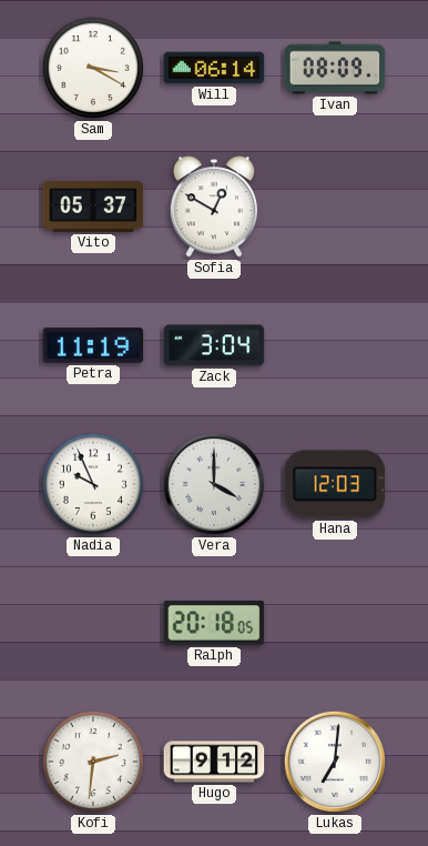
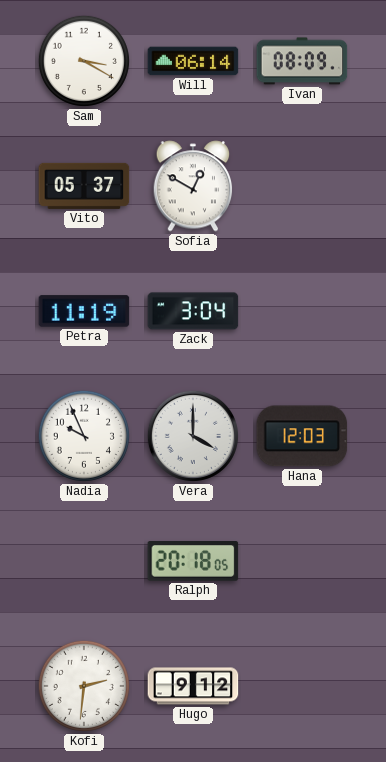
Lukas: 7:01 -> none (335, 762)
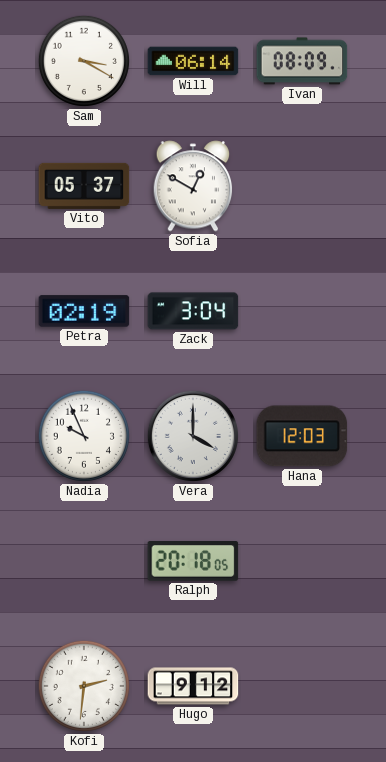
Petra: 11:19 -> 02:19 (84, 311)
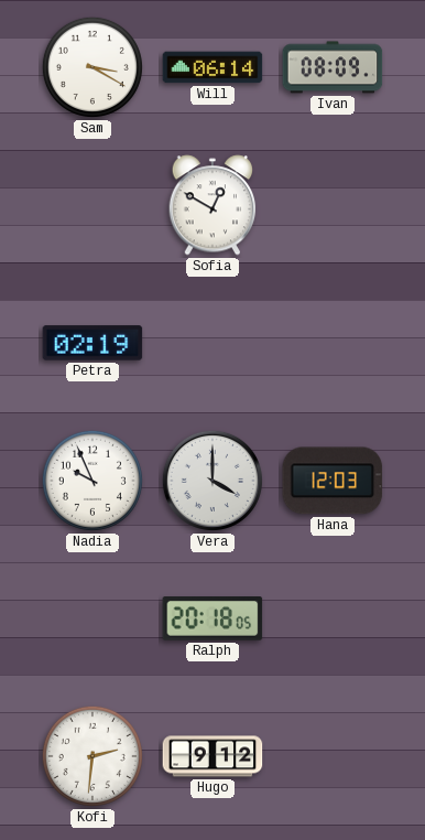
Vito: 05:37 -> none (84, 186)
Zack: 3:04 -> none (193, 311)
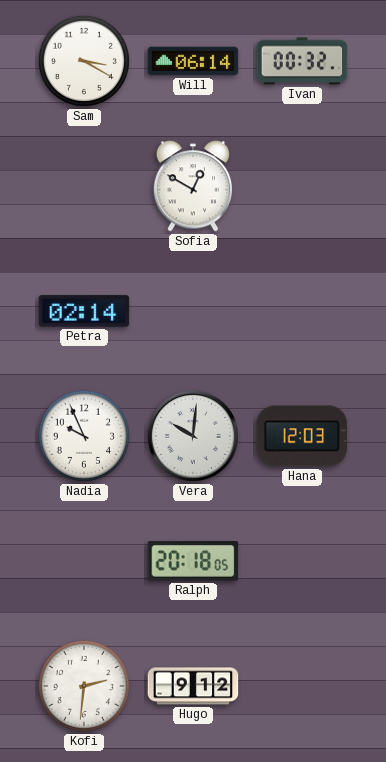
Ivan: 08:09 -> 00:32 (302, 61)
Petra: 02:19 -> 02:14 (84, 311)
Vera: 4:00 -> 10:01 (193, 436)
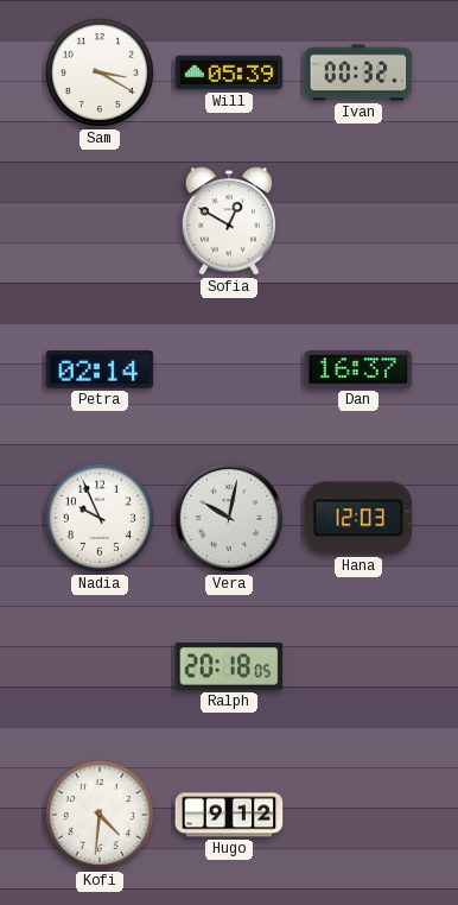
Will: 06:14 -> 05:39 (229, 72)
Dan: none -> 16:37 (358, 371)
Vera: 10:01 -> 10:02 (229, 518)
Kofi: 2:31 -> 4:31 (100, 815)
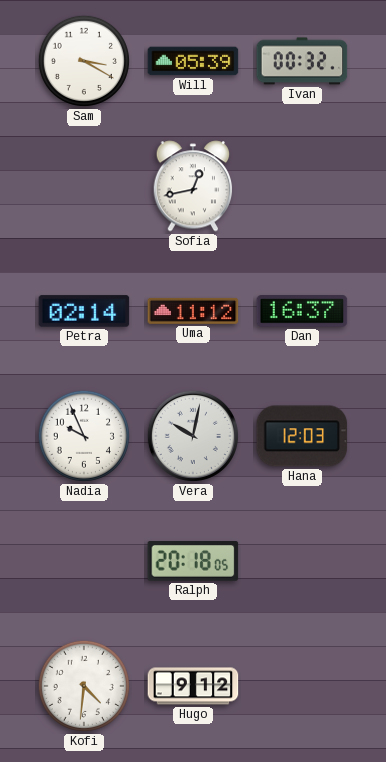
Sofia: 12:50 -> 12:43 (193, 186)
Uma: none -> 11:12 (193, 311)
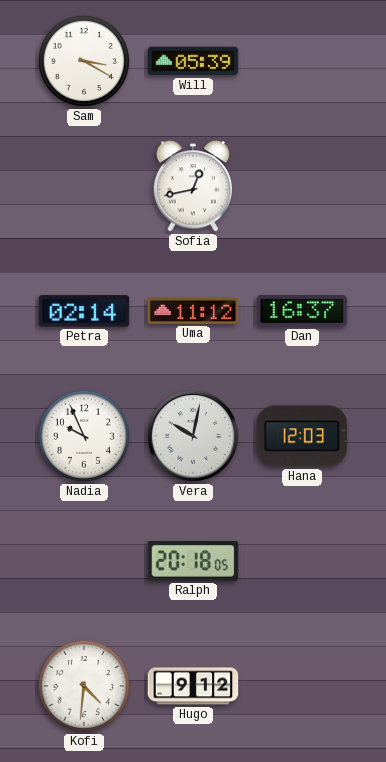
Ivan: 00:32 -> none (302, 61)
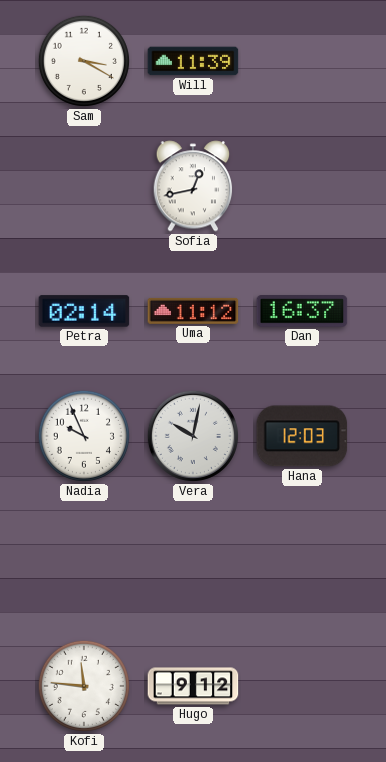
Will: 05:39 -> 11:39 (193, 61)
Ralph: 20:18 -> none (193, 561)
Kofi: 4:31 -> 11:46 (84, 686)
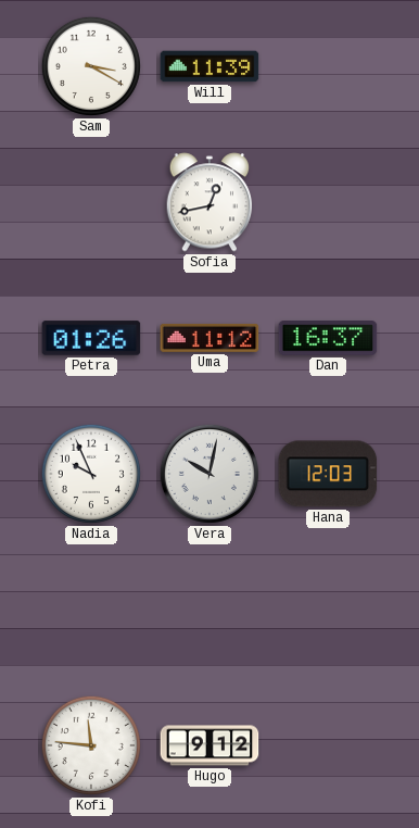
Petra: 02:14 -> 01:26 (91, 338)
